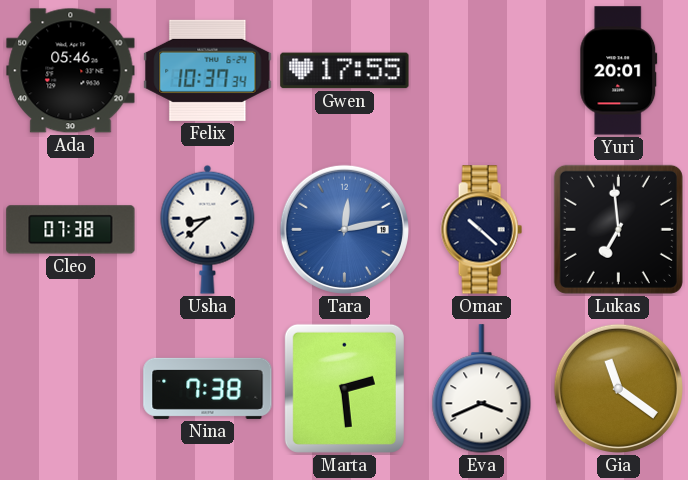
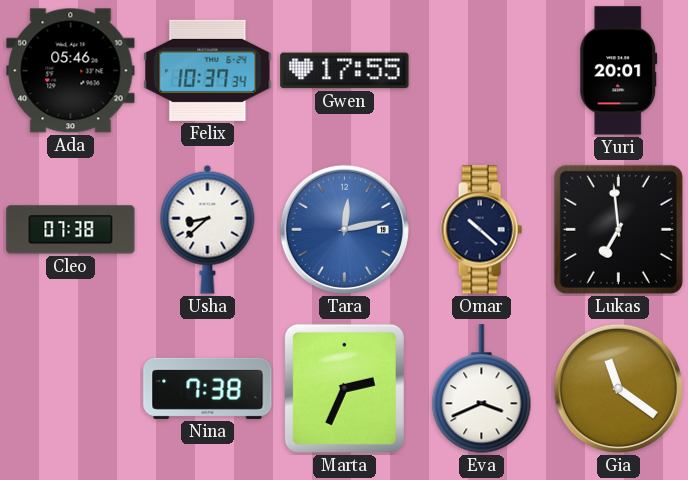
Marta: 2:29 -> 2:34 (344, 388)
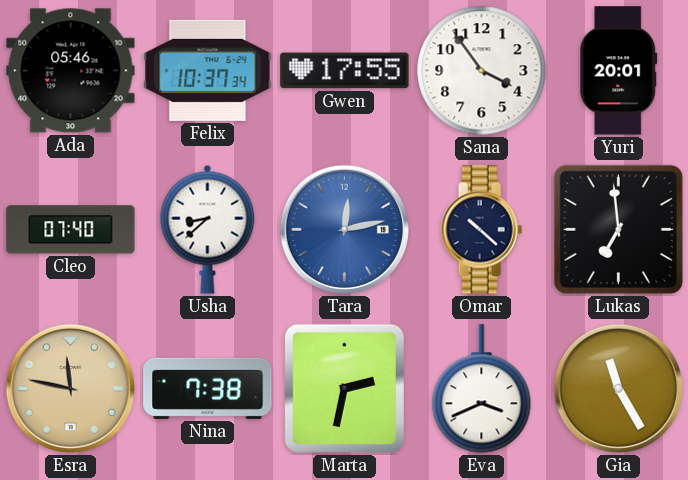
Sana: none -> 3:54 (482, 71)
Cleo: 07:38 -> 07:40 (71, 230)
Esra: none -> 11:47 (70, 388)
Marta: 2:34 -> 2:32 (344, 388)
Gia: 11:21 -> 11:25 (618, 388)
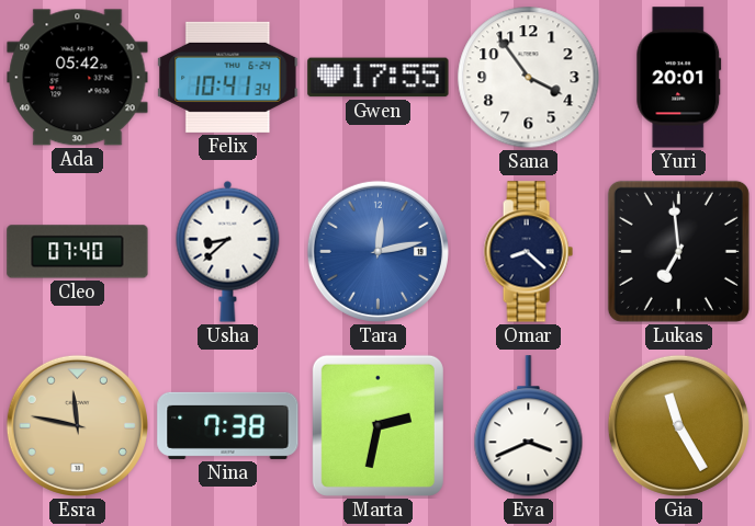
Ada: 05:46 -> 05:42 (78, 78)
Felix: 10:37 -> 10:41 (228, 77)
Omar: 10:22 -> 8:22 (528, 252)
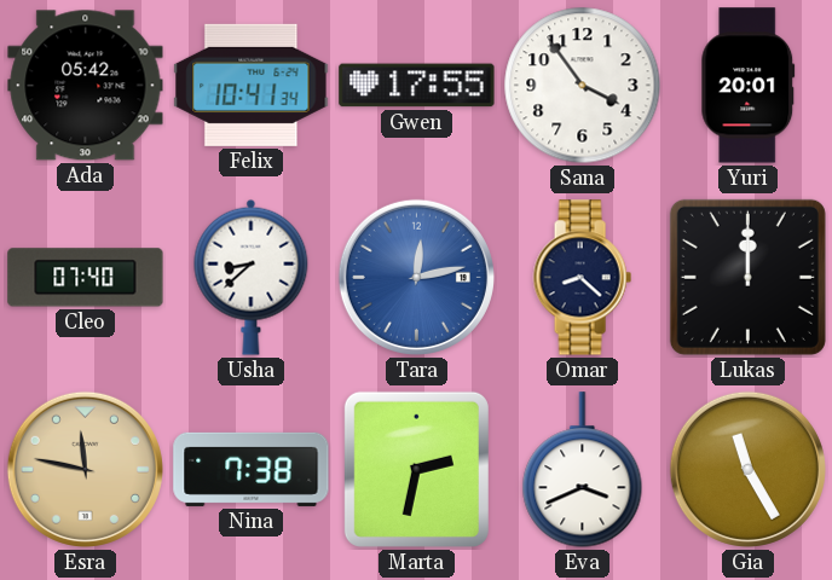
Lukas: 6:59 -> 12:00 (747, 277)
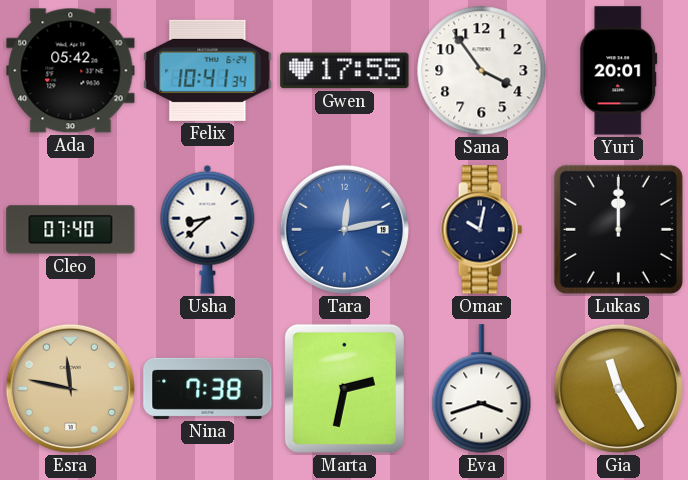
Omar: 8:22 -> 10:02 (481, 230)
Eva: 3:41 -> 3:42 (482, 389)
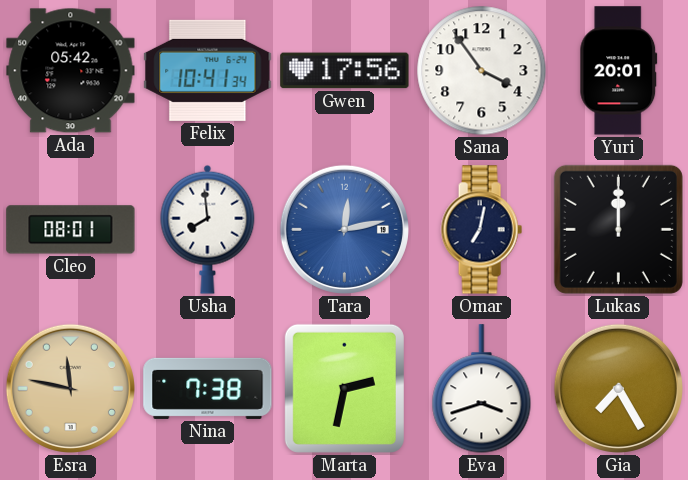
Gwen: 17:55 -> 17:56 (345, 71)
Cleo: 07:40 -> 08:01 (71, 230)
Usha: 8:38 -> 7:59 (208, 229)
Omar: 10:02 -> 7:02 (481, 230)
Gia: 11:25 -> 7:25 (618, 388)
